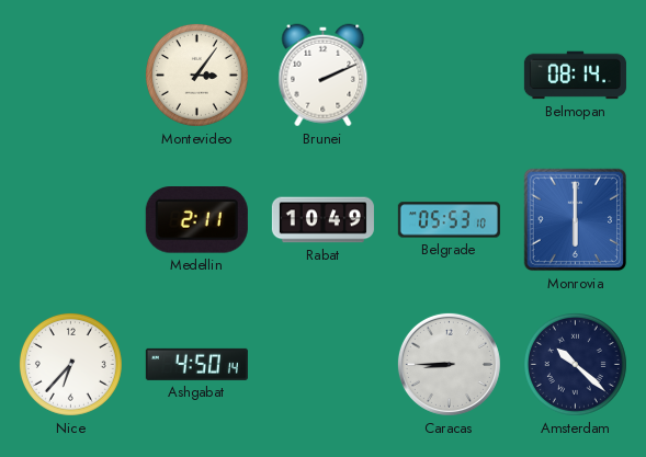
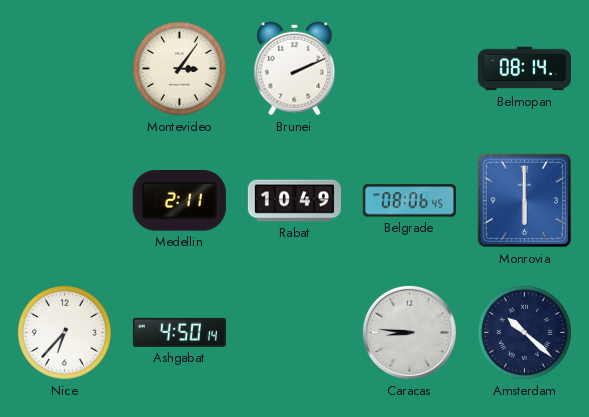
Belgrade: 05:53 -> 08:06 (409, 201)
Caracas: 8:45 -> 8:46 (409, 332)
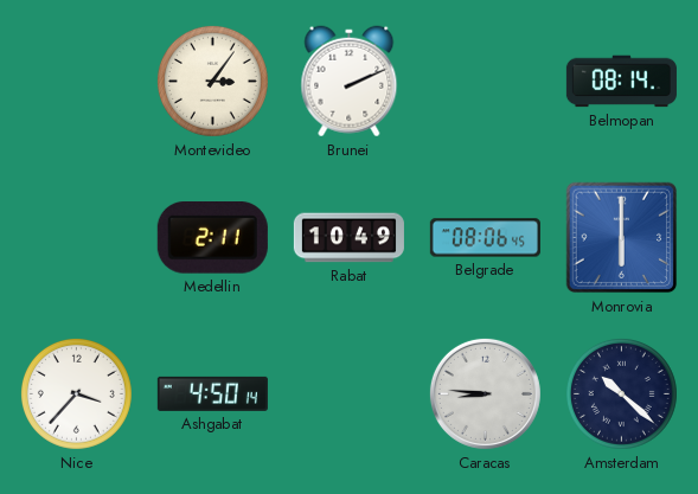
Nice: 6:37 -> 3:37 (76, 393)
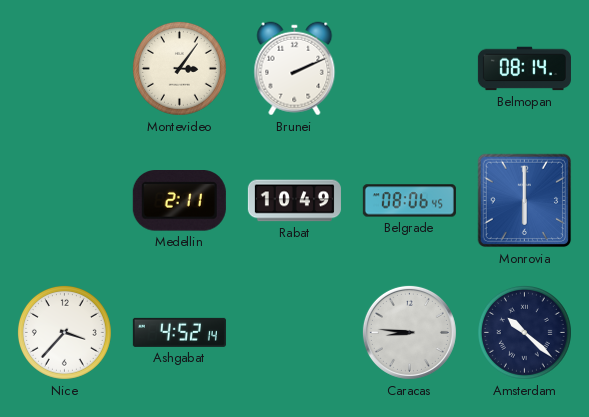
Ashgabat: 4:50 -> 4:52 (179, 332)
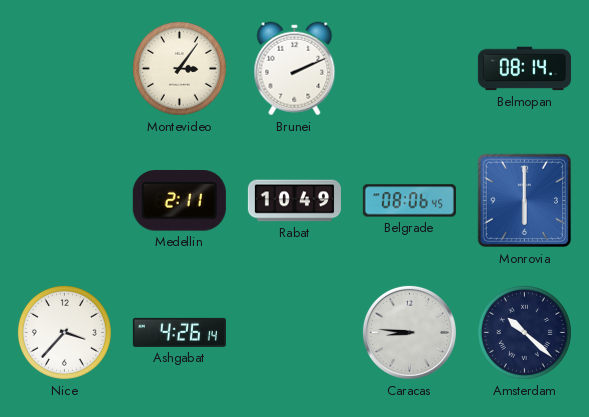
Ashgabat: 4:52 -> 4:26 (179, 332)
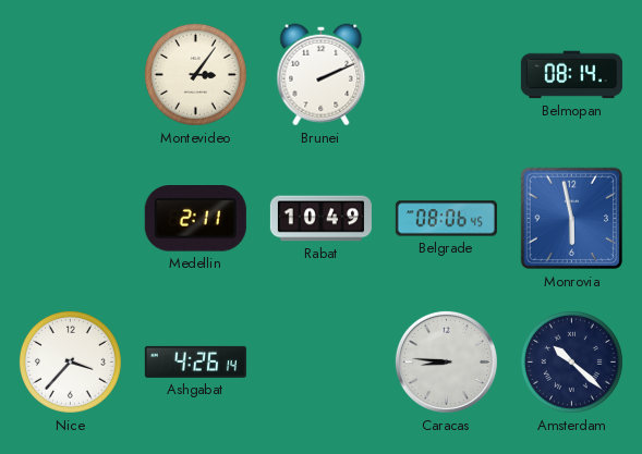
Monrovia: 6:00 -> 5:58 (572, 219)
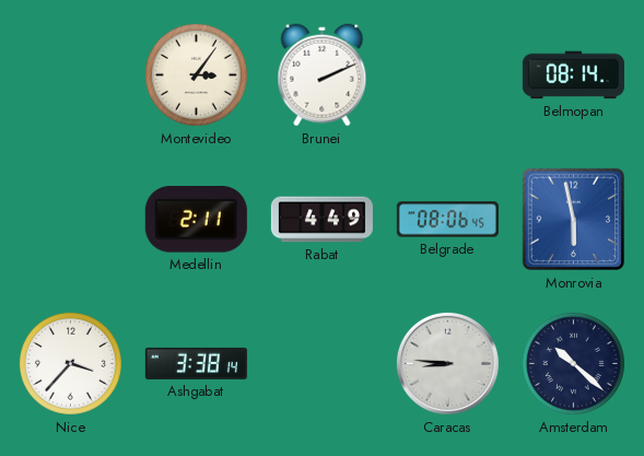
Rabat: 10:49 -> 4:49 (321, 220)
Ashgabat: 4:26 -> 3:38 (196, 363)
